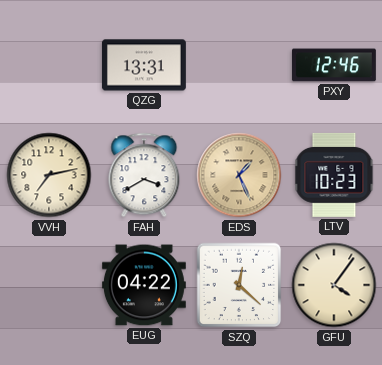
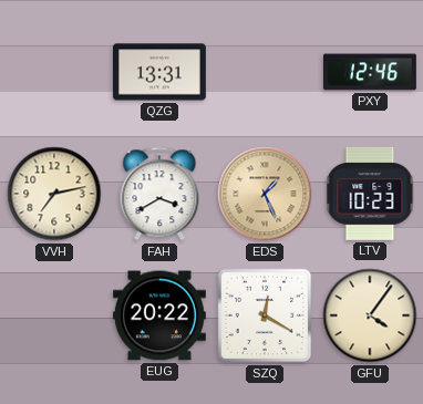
EUG: 04:22 -> 20:22 (159, 315)
SZQ: 12:22 -> 12:20 (265, 315)
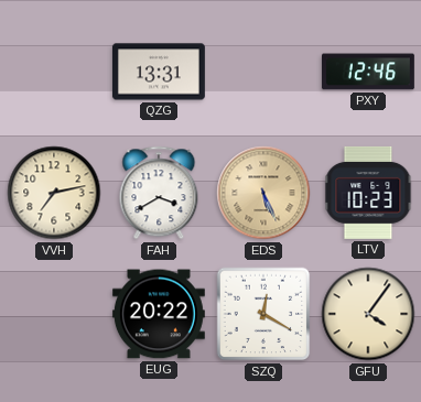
EDS: 1:26 -> 5:26 (263, 193)
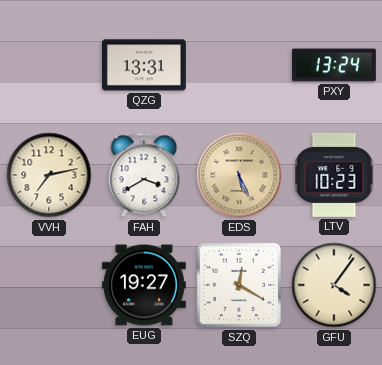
PXY: 12:46 -> 13:24 (334, 65)
EUG: 20:22 -> 19:27 (144, 285)
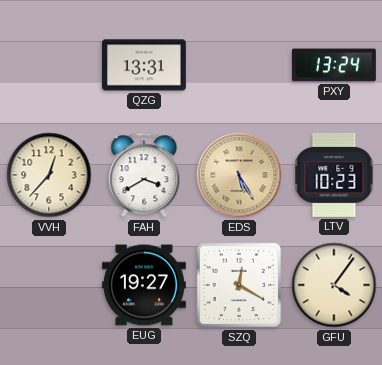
VVH: 7:13 -> 12:37 (49, 175)
EDS: 5:26 -> 5:25 (239, 175)
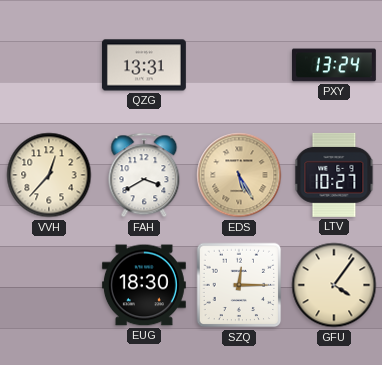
LTV: 10:23 -> 10:27 (334, 175)
EUG: 19:27 -> 18:30 (144, 285)
SZQ: 12:20 -> 12:15 (239, 285)
